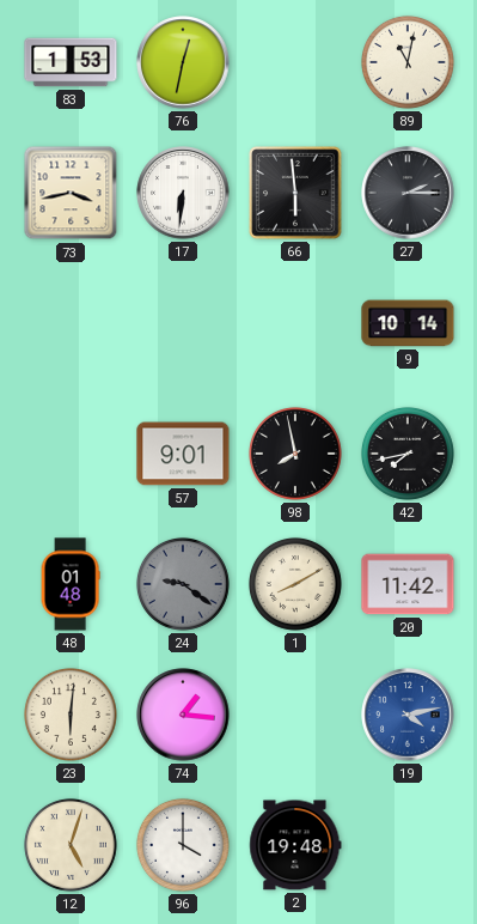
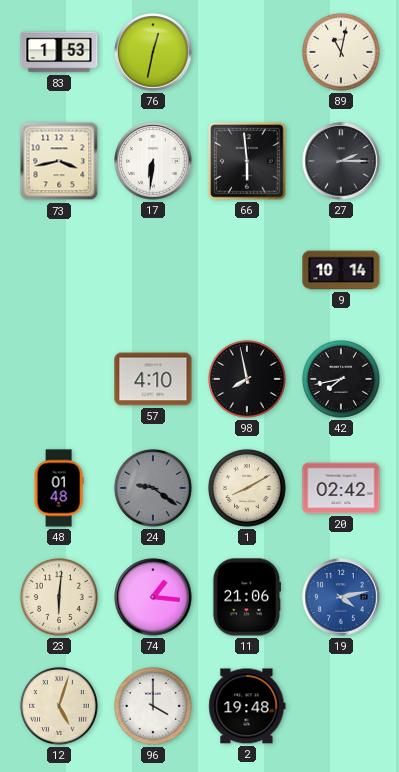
57: 9:01 -> 4:10 (153, 379)
20: 11:42 -> 02:42 (341, 488)
11: none -> 21:06 (246, 597)
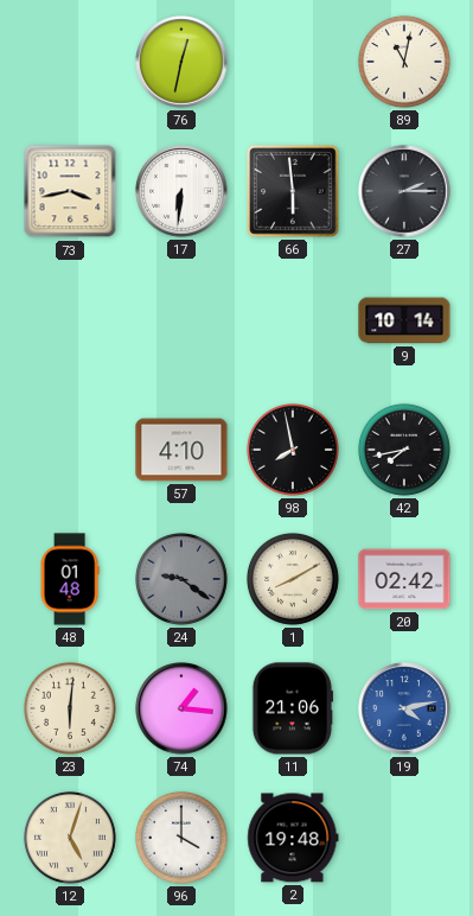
83: 1:53 -> none (59, 52)
